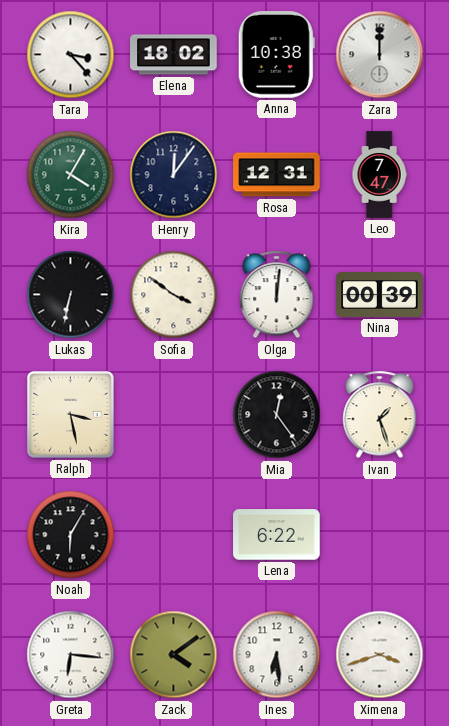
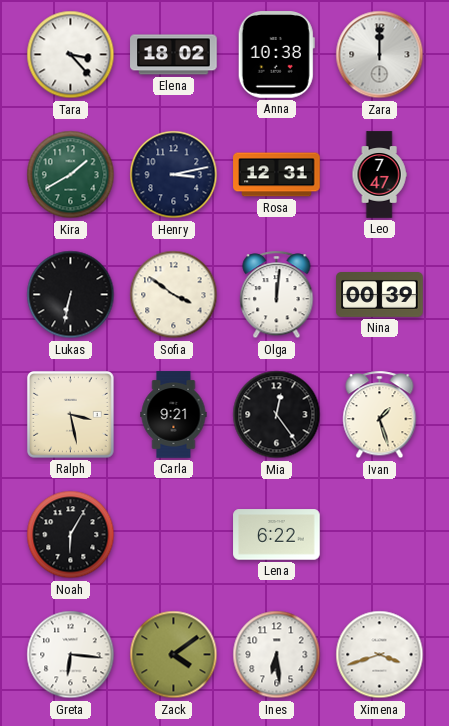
Kira: 4:05 -> 1:40 (71, 175)
Henry: 12:06 -> 3:13 (174, 175)
Carla: none -> 9:21 (174, 415)
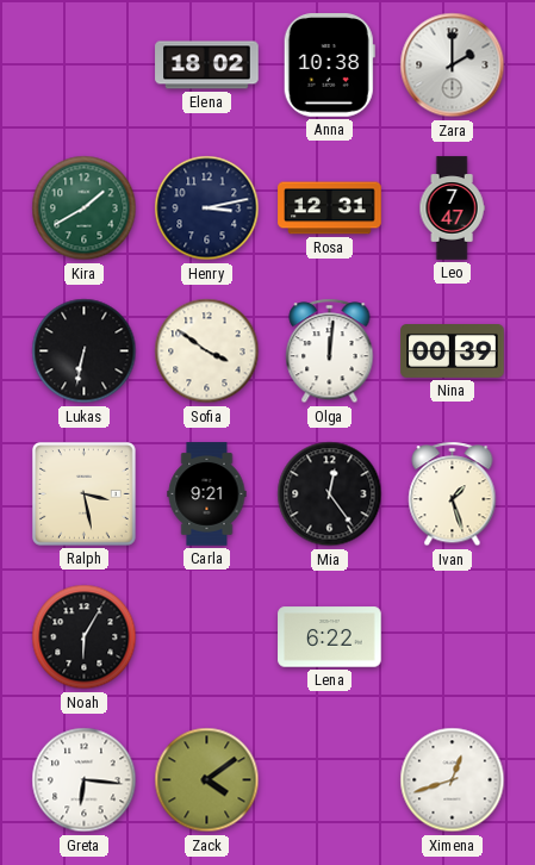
Tara: 3:23 -> none (71, 55)
Zara: 12:00 -> 2:00 (453, 66)
Ines: 6:29 -> none (277, 655)
Ximena: 3:42 -> 12:42 (453, 780)
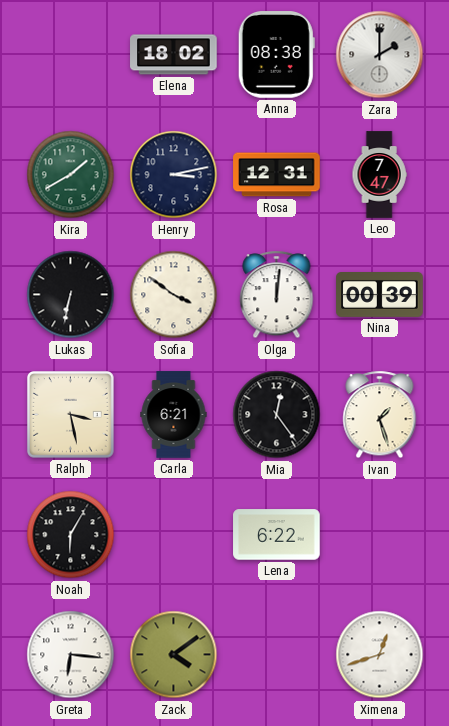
Anna: 10:38 -> 08:38 (276, 55)
Carla: 9:21 -> 6:21 (174, 415)
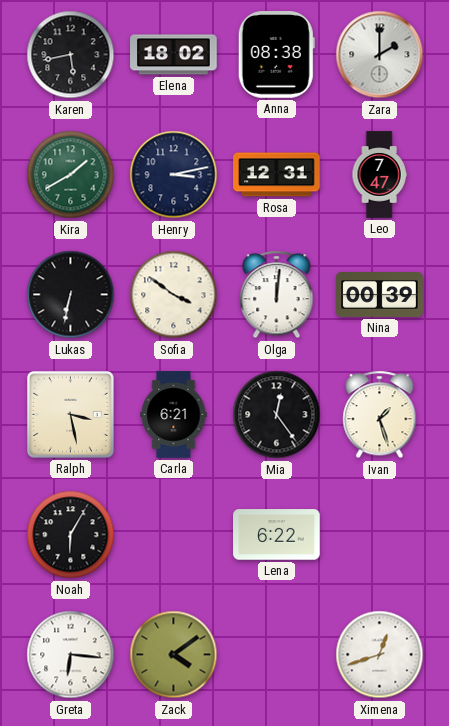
Karen: none -> 5:43 (71, 55)
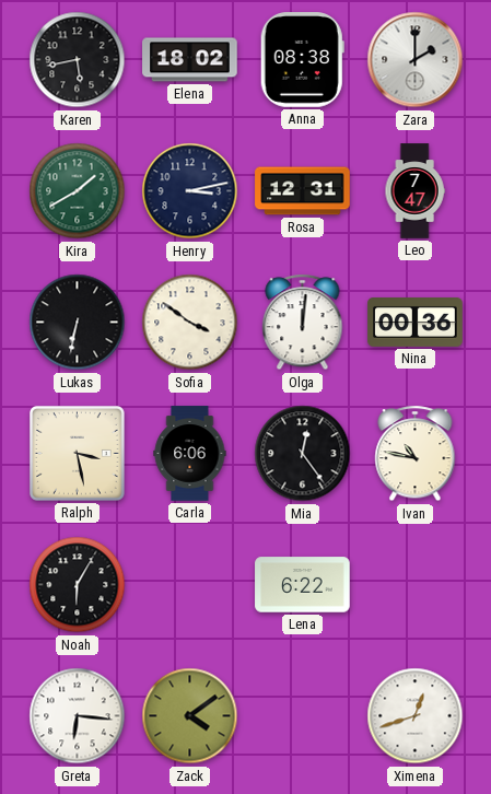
Nina: 00:39 -> 00:36 (416, 323)
Carla: 6:21 -> 6:06 (190, 454)
Ivan: 1:27 -> 10:47 (416, 454)
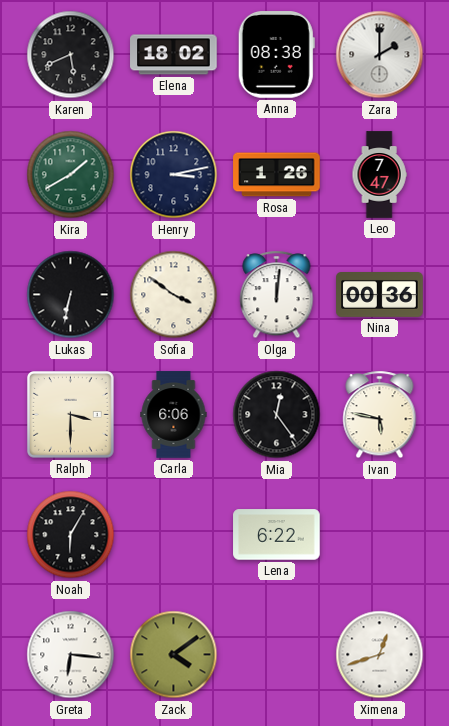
Karen: 5:43 -> 5:41 (71, 55)
Rosa: 12:31 -> 1:26 (277, 175)
Ralph: 3:28 -> 3:30 (71, 415)
Ivan: 10:47 -> 5:47 (380, 415)
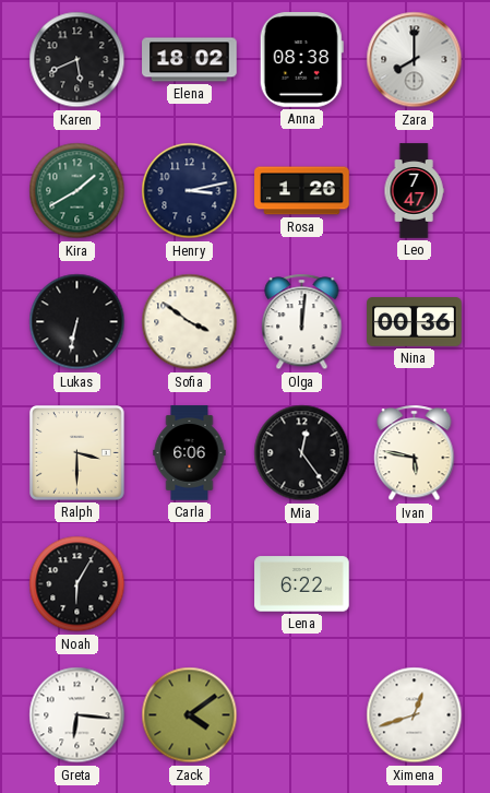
Zara: 2:00 -> 8:00 (415, 60)
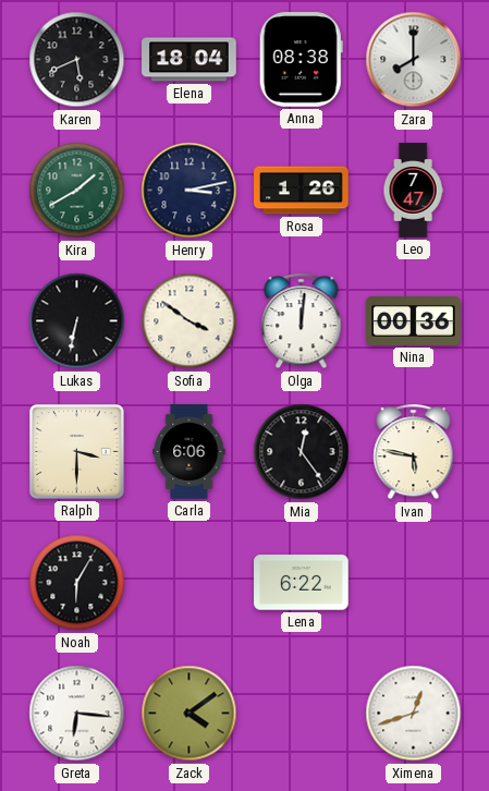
Elena: 18:02 -> 18:04 (190, 60)
